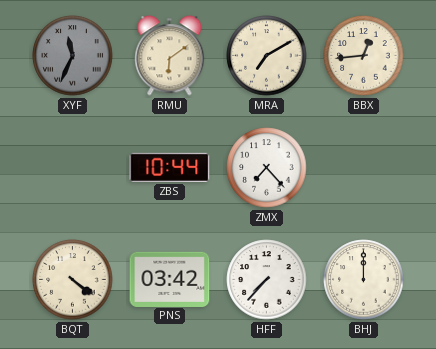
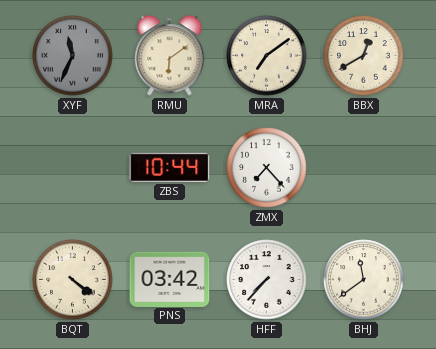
MRA: 7:10 -> 7:09 (267, 56)
BBX: 12:44 -> 12:40 (364, 56)
BHJ: 12:00 -> 11:39 (364, 280)
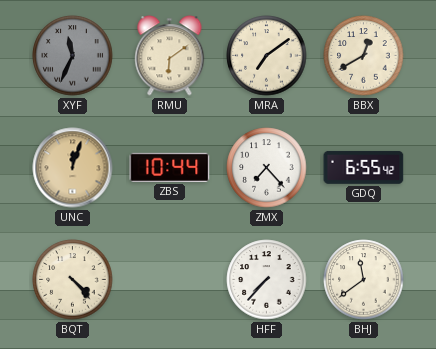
UNC: none -> 12:03 (73, 168)
GDQ: none -> 6:55 (364, 167)
BQT: 4:21 -> 4:23 (73, 280)
PNS: 03:42 -> none (170, 279)
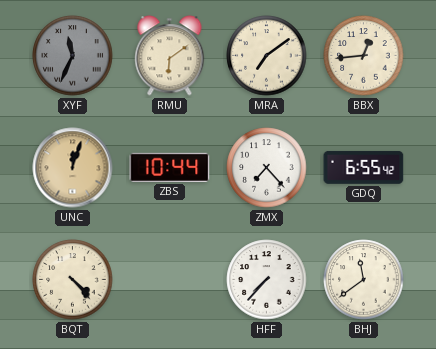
BBX: 12:40 -> 12:44 (364, 56)
